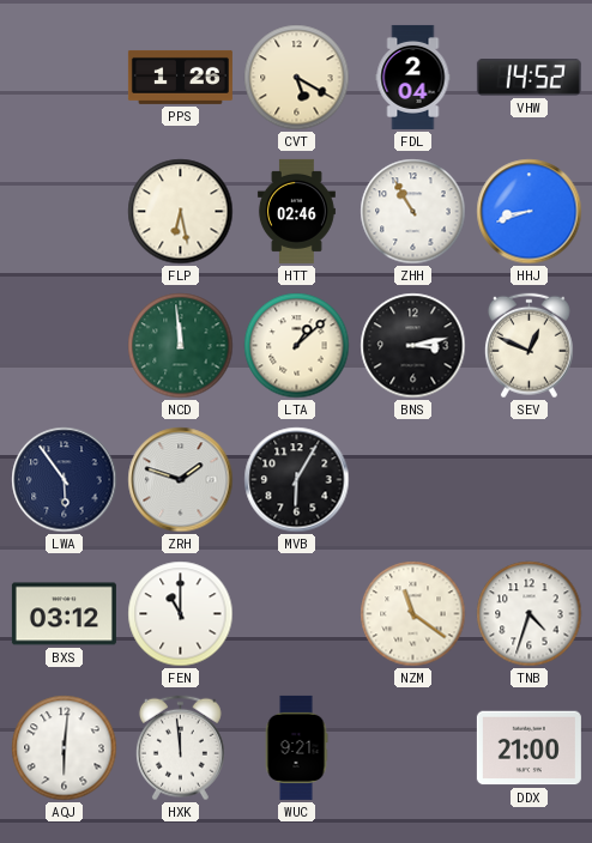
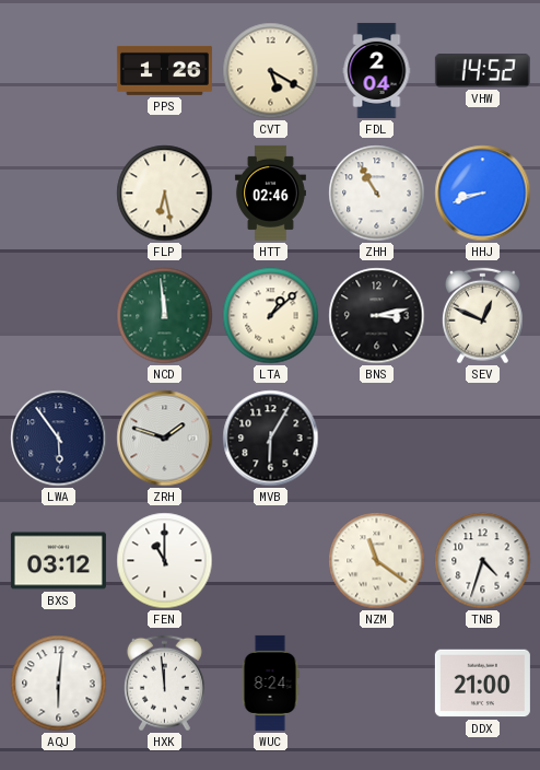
WUC: 9:21 -> 8:24 (270, 682)
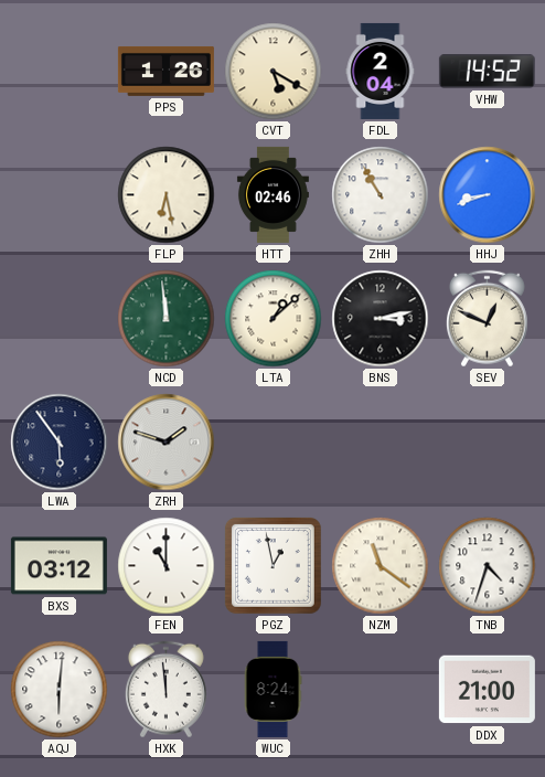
MVB: 6:05 -> none (271, 439)
PGZ: none -> 12:58 (272, 565)
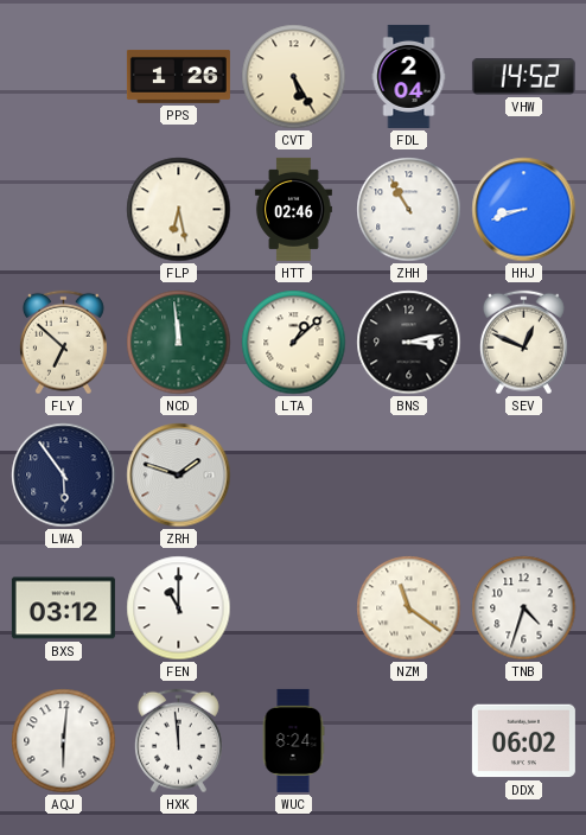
CVT: 5:20 -> 5:25 (294, 77)
FLY: none -> 6:52 (63, 343)
PGZ: 12:58 -> none (272, 565)
DDX: 21:00 -> 06:02 (523, 741)
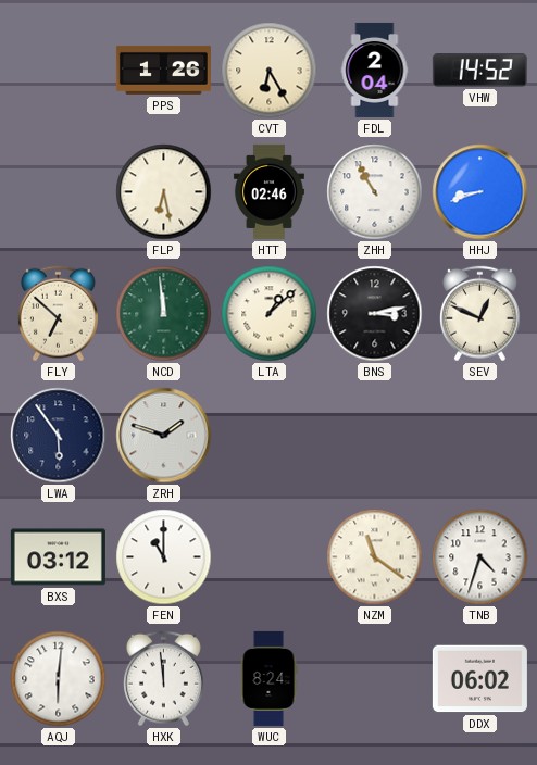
CVT: 5:25 -> 6:25 (270, 71)
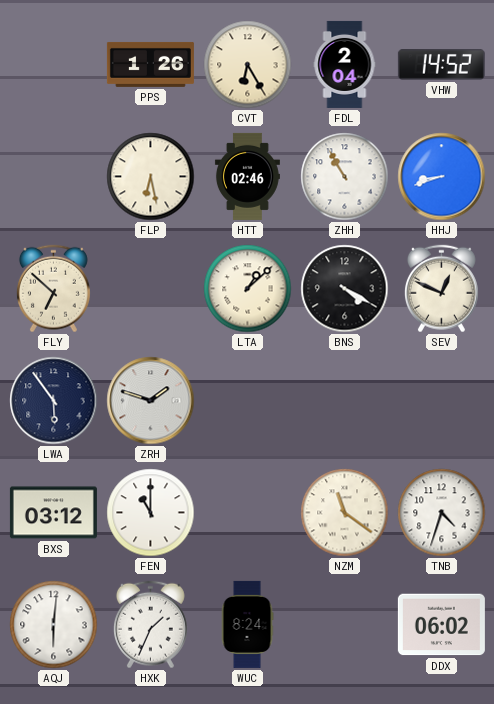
NCD: 11:59 -> none (164, 314)
BNS: 3:13 -> 4:20 (345, 289)
HXK: 11:59 -> 1:34 (150, 625)
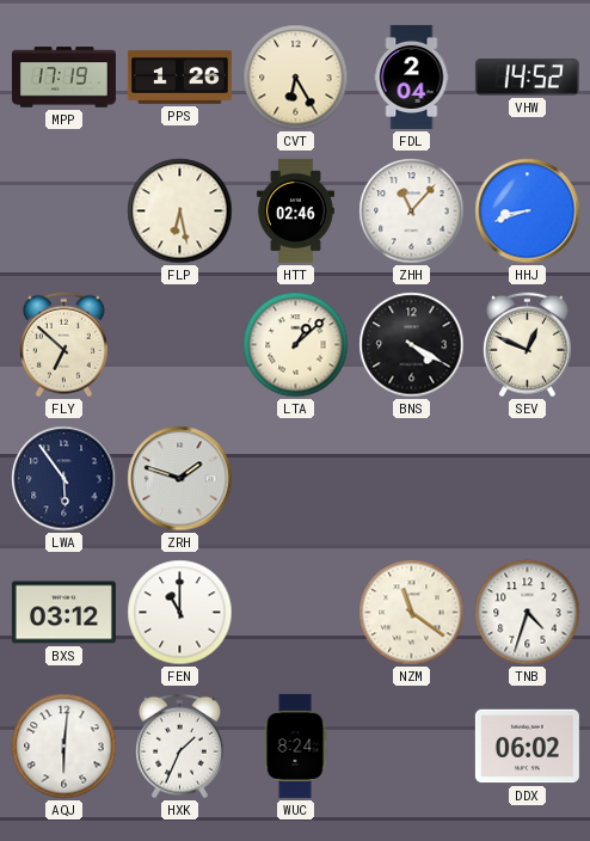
MPP: none -> 17:19 (63, 78)
ZHH: 10:55 -> 11:07 (412, 211)
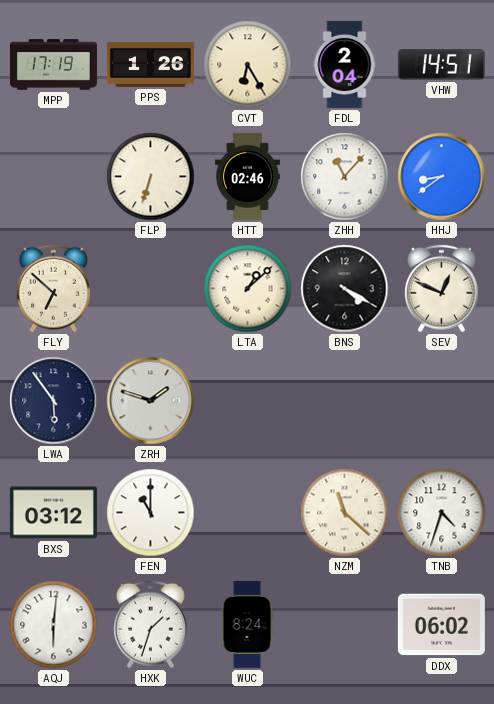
VHW: 14:52 -> 14:51 (441, 65)
FLP: 6:28 -> 6:33 (151, 177)
HHJ: 8:42 -> 8:39 (442, 177)
NZM: 11:21 -> 11:22 (345, 513)
HXK: 1:34 -> 1:33 (150, 625)
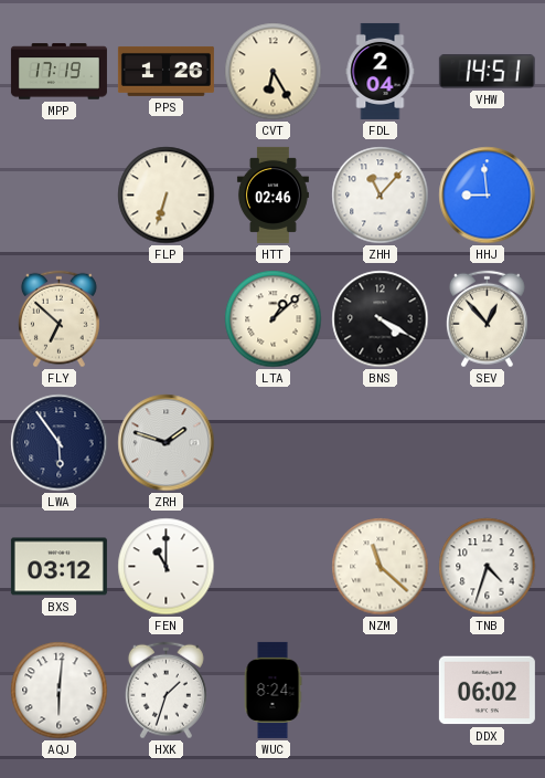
HHJ: 8:39 -> 8:59 (488, 196)
SEV: 12:49 -> 12:53 (487, 319)
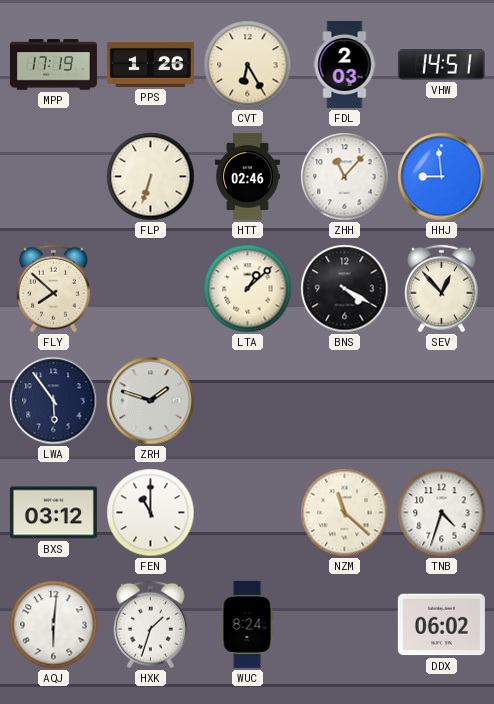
FDL: 2:04 -> 2:03 (345, 64)
FLY: 6:52 -> 7:52 (53, 289)
